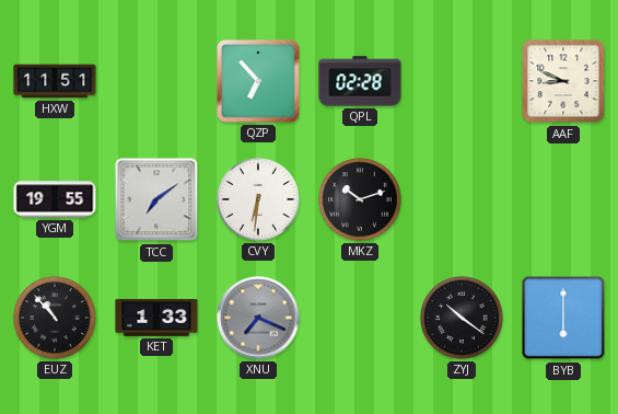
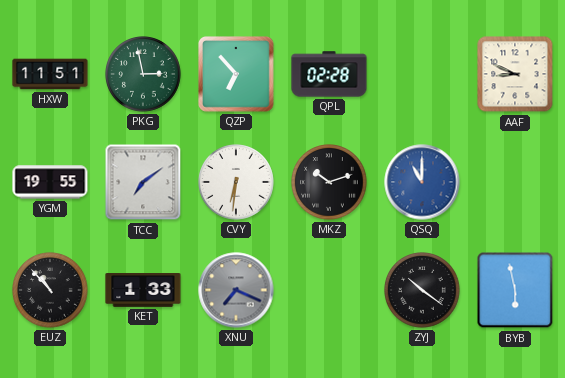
PKG: none -> 2:58 (143, 74)
QSQ: none -> 11:00 (422, 182)
BYB: 6:00 -> 5:58 (515, 290)
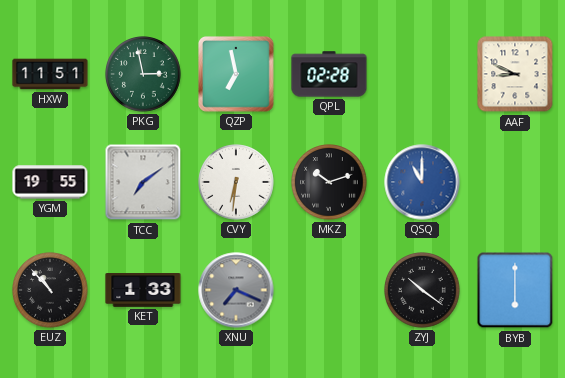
QZP: 6:53 -> 6:58 (237, 75)
BYB: 5:58 -> 6:00 (515, 290)
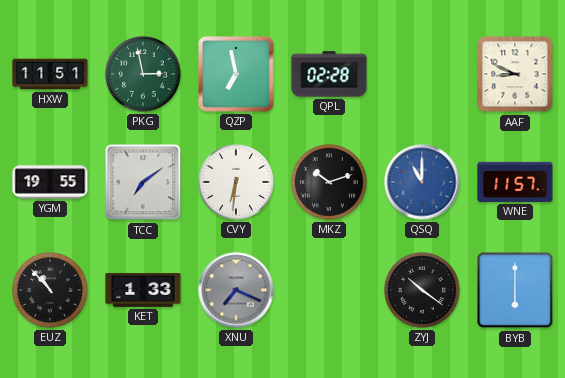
WNE: none -> 11:57 (515, 182)
